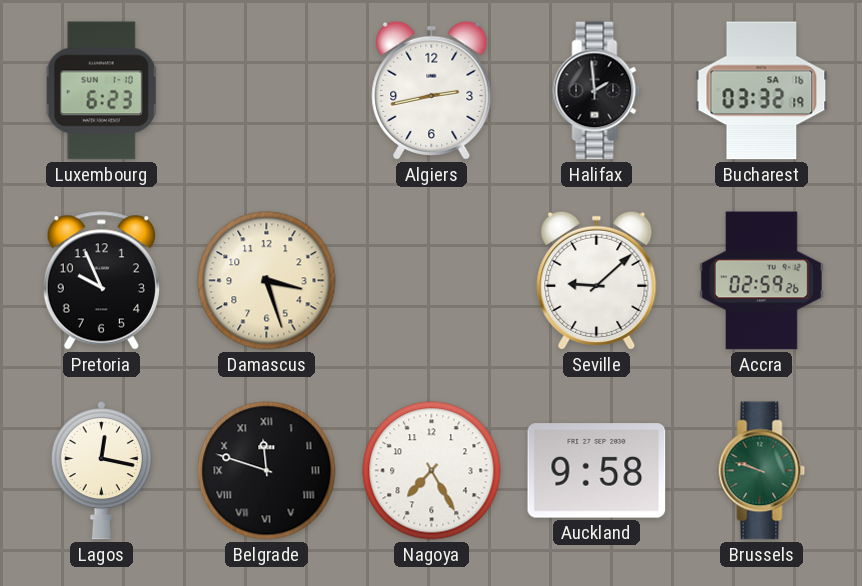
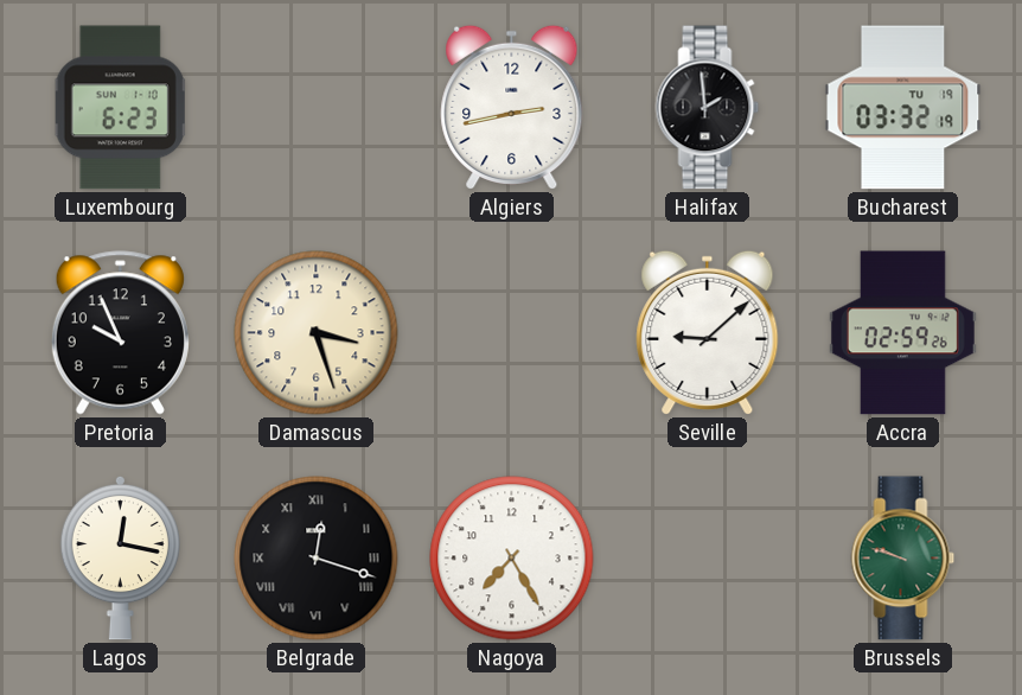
Bucharest date: SA 16 -> TU 19 (903, 108)
Belgrade: 11:48 -> 12:18 (317, 559)
Auckland: 9:58 -> none (597, 471)
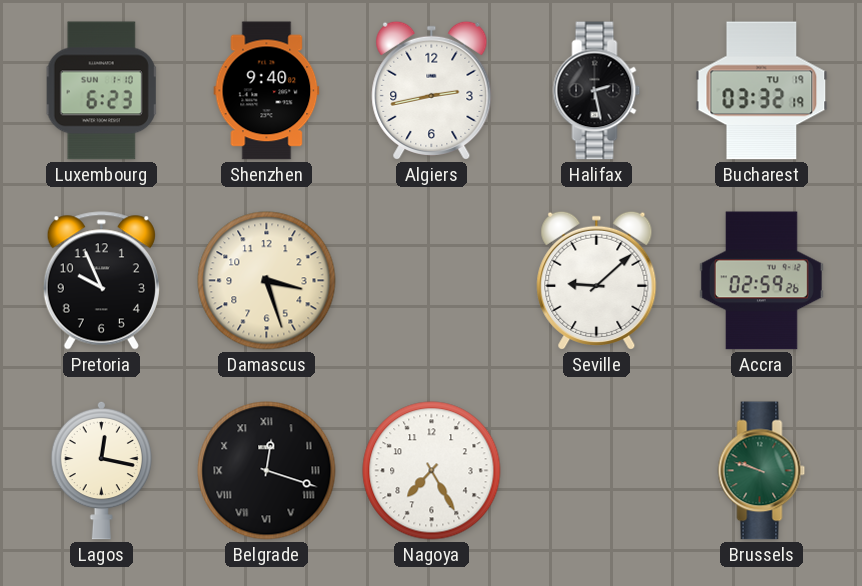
Shenzhen: none -> 9:40 (267, 91)
Halifax: 1:59 -> 2:28 (597, 91)
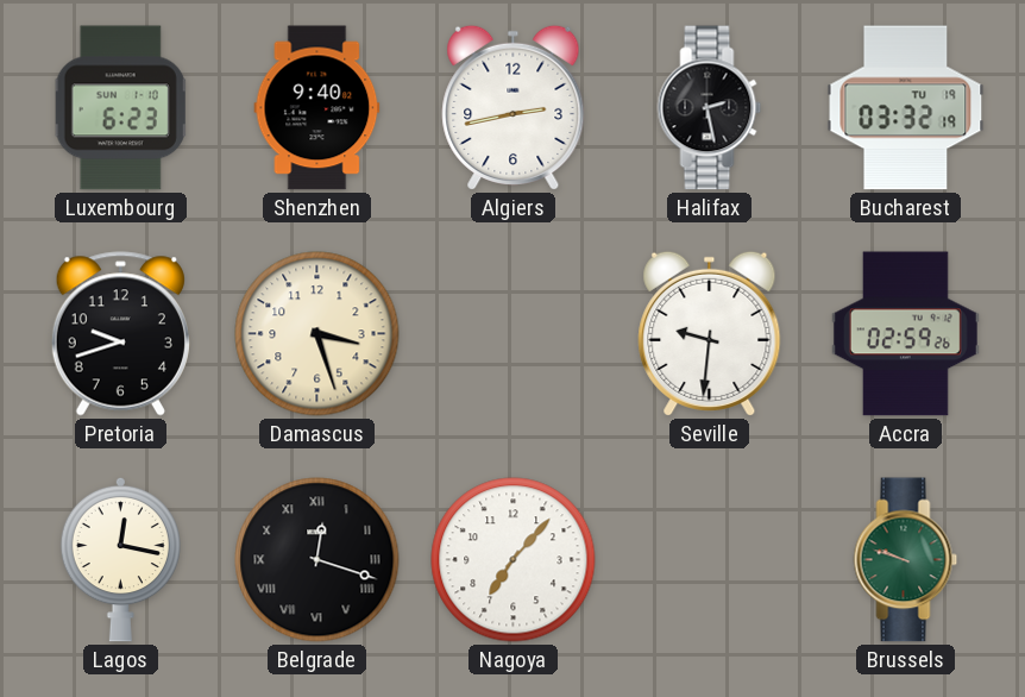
Pretoria: 9:56 -> 9:42 (120, 334)
Seville: 9:08 -> 9:31 (710, 333)
Nagoya: 7:25 -> 7:07 (514, 560)
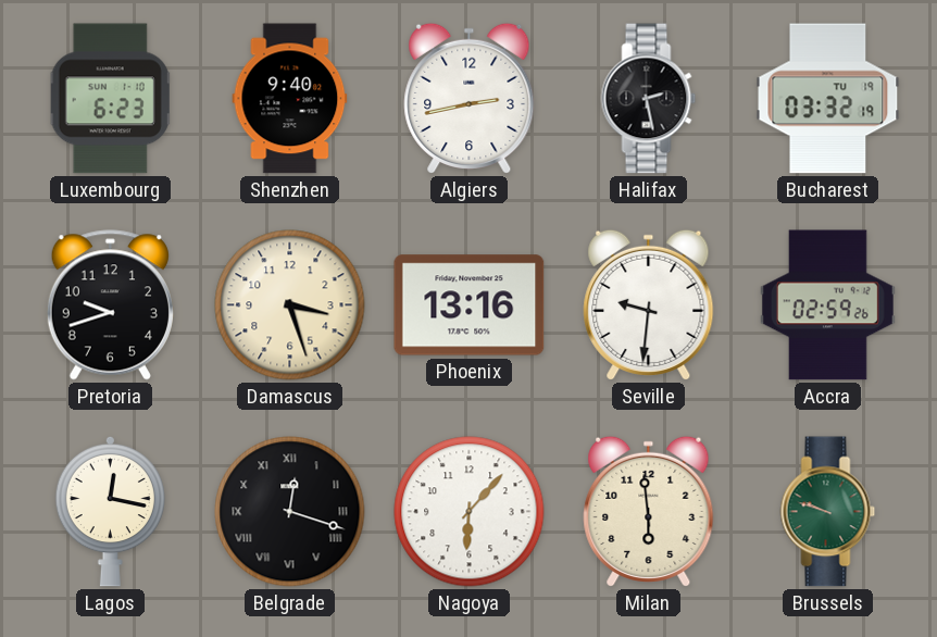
Phoenix: none -> 13:16 (470, 305)
Nagoya: 7:07 -> 6:07 (470, 512)
Milan: none -> 5:59 (649, 511)
